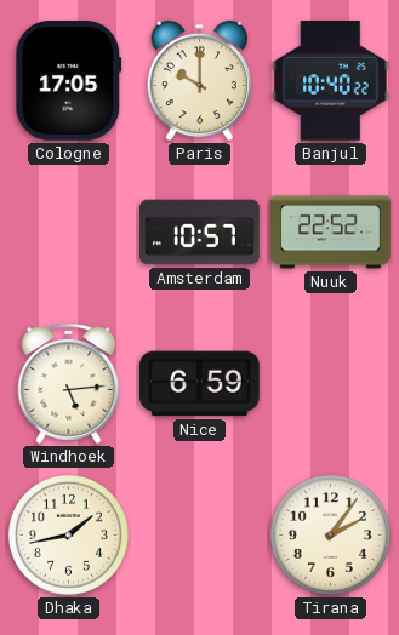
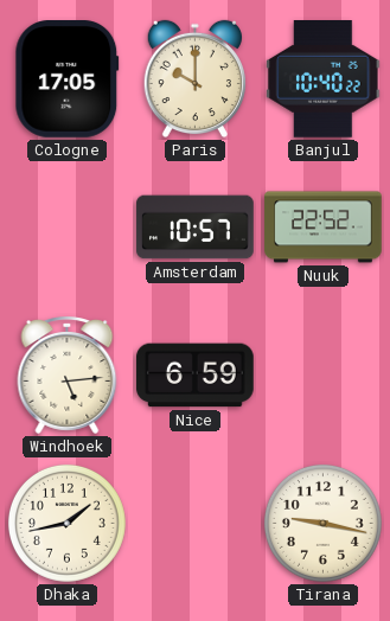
Tirana: 2:06 -> 9:17 (322, 523)
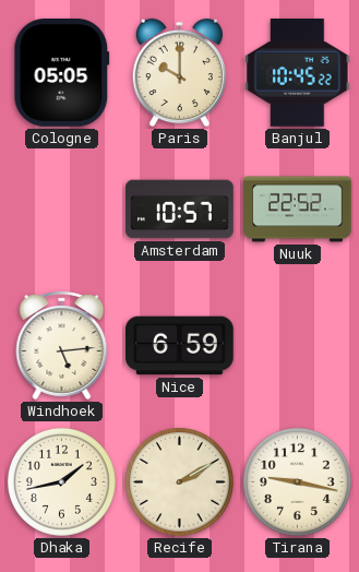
Cologne: 17:05 -> 05:05 (62, 73)
Banjul: 10:40 -> 10:45 (298, 73)
Recife: none -> 2:10 (179, 481)
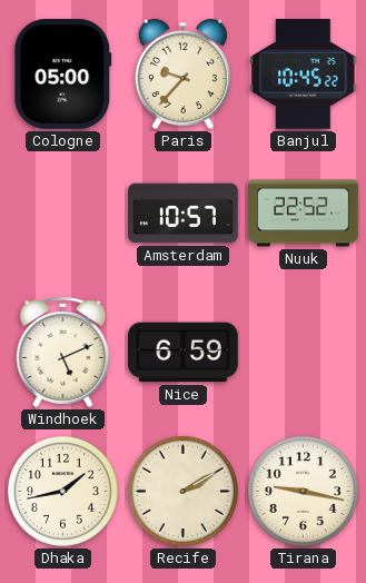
Cologne: 05:05 -> 05:00 (63, 75)
Paris: 10:00 -> 9:37 (182, 75)
Windhoek: 5:14 -> 5:11 (63, 353)
